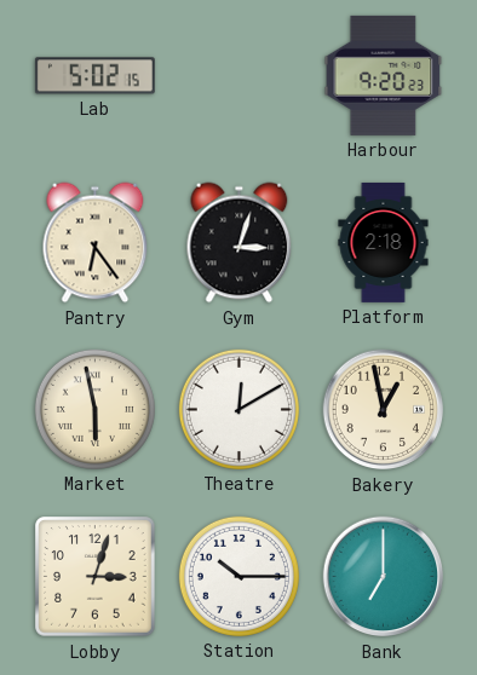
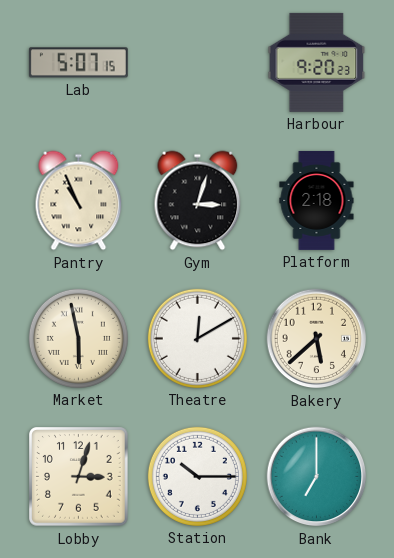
Lab: 5:02 -> 5:07 (78, 63)
Pantry: 6:24 -> 10:56 (79, 201)
Bakery: 12:58 -> 5:38 (317, 339)
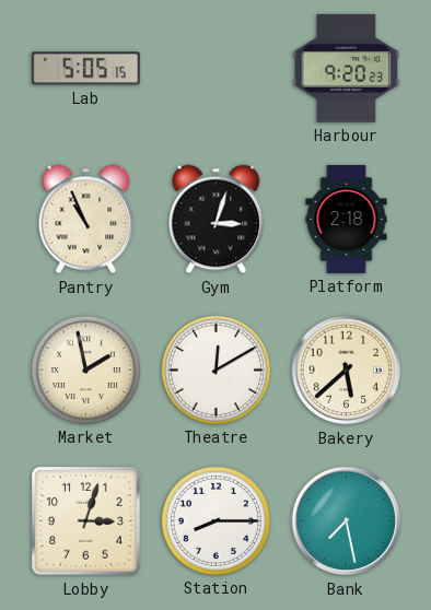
Lab: 5:07 -> 5:05 (85, 69)
Market: 5:58 -> 1:58 (85, 369)
Station: 10:15 -> 8:15 (215, 520)
Bank: 7:00 -> 7:28 (347, 521)
